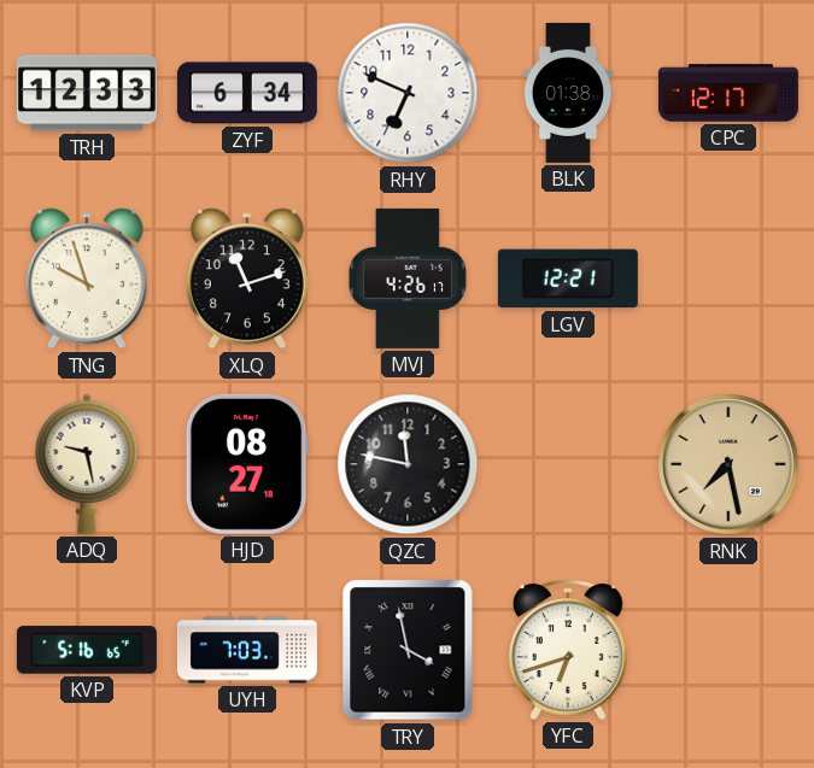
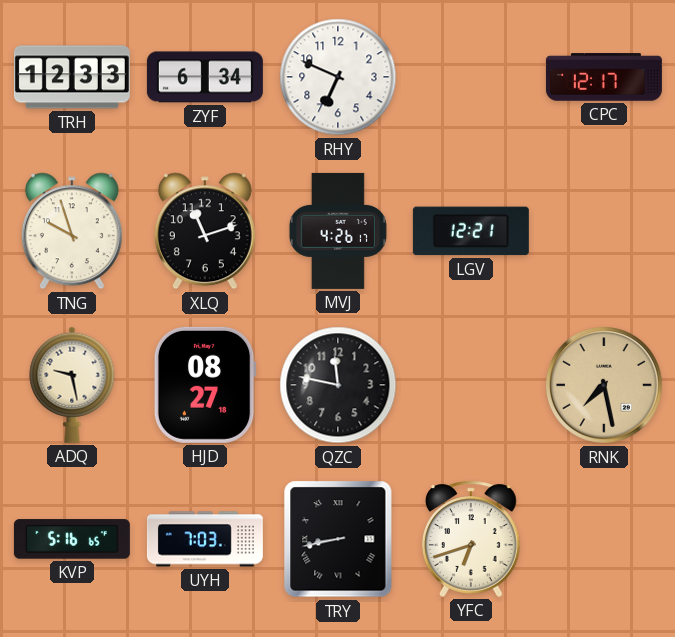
BLK: 01:38 -> none (567, 93)
TRY: 3:58 -> 8:43 (338, 539)
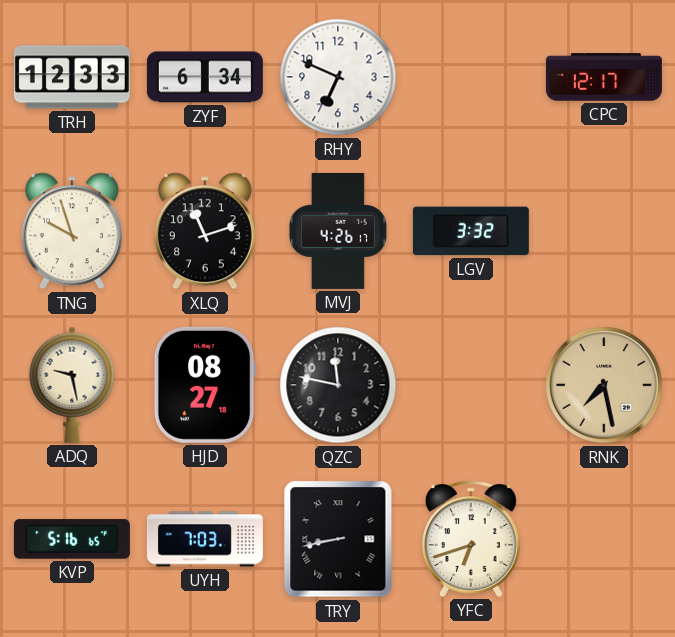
LGV: 12:21 -> 3:32 (471, 231)
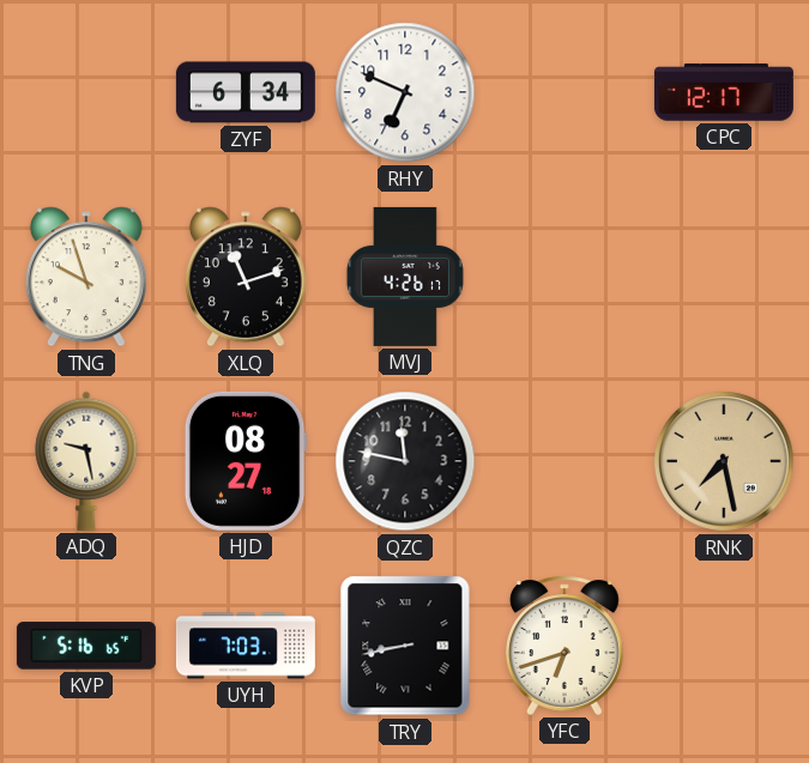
TRH: 12:33 -> none (72, 77)
LGV: 3:32 -> none (471, 231)
